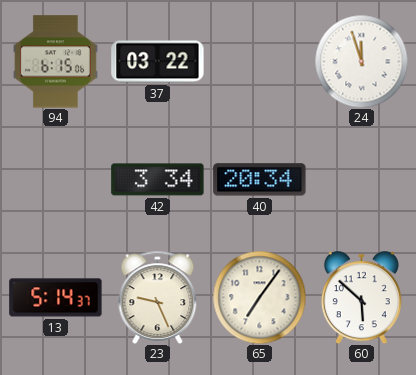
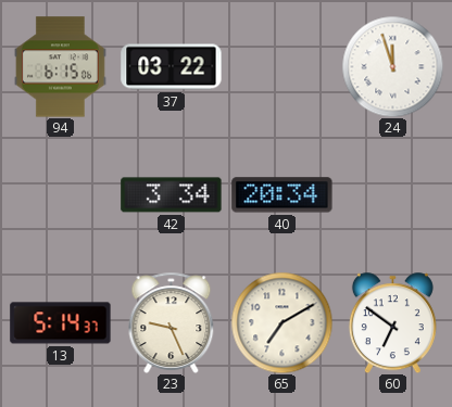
65: 7:06 -> 7:10 (281, 322)
60: 5:52 -> 6:51 (392, 322)
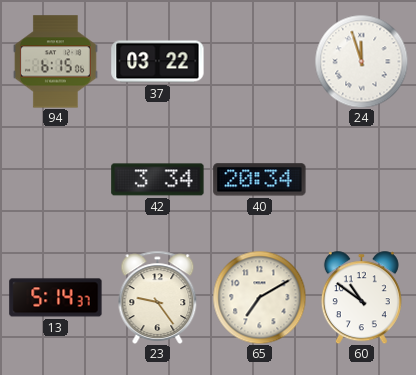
23: 9:26 -> 9:24 (158, 297)
60: 6:51 -> 10:51 (361, 297)
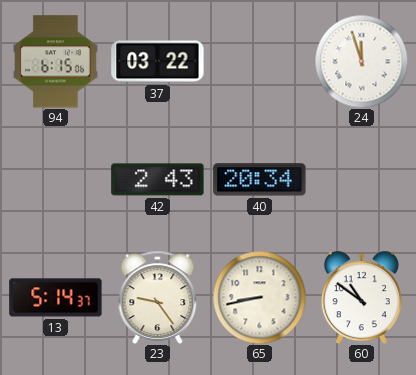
42: 3:34 -> 2:43 (158, 180)
65: 7:10 -> 8:43 (259, 297)
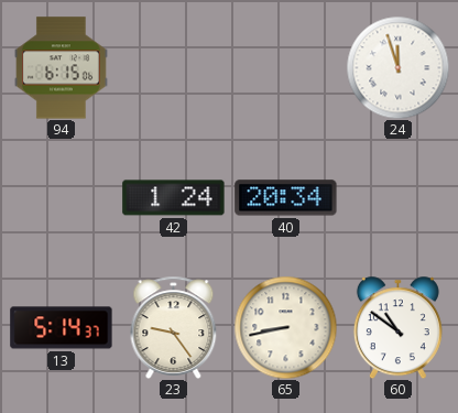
37: 03:22 -> none (158, 62)
42: 2:43 -> 1:24 (174, 198)
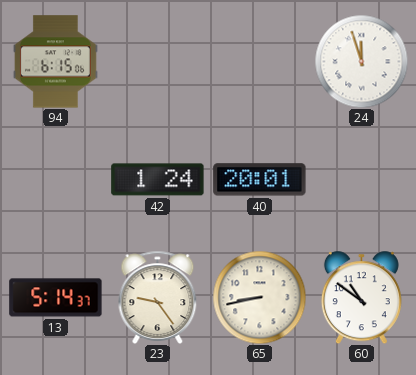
40: 20:34 -> 20:01 (260, 180)
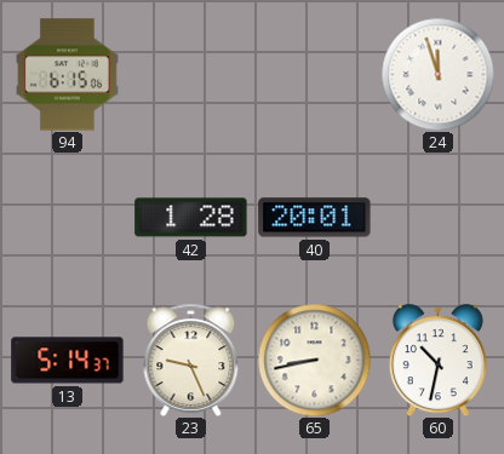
42: 1:24 -> 1:28 (191, 218)
23: 9:24 -> 9:26 (191, 360)
60: 10:51 -> 10:32 (437, 360)
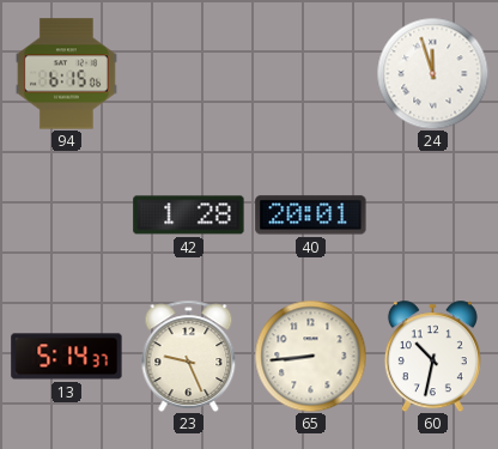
65: 8:43 -> 8:44 (310, 356)
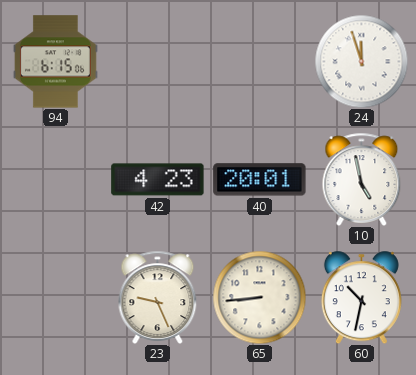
42: 1:28 -> 4:23 (158, 180)
10: none -> 4:58 (362, 179)
13: 5:14 -> none (67, 357)
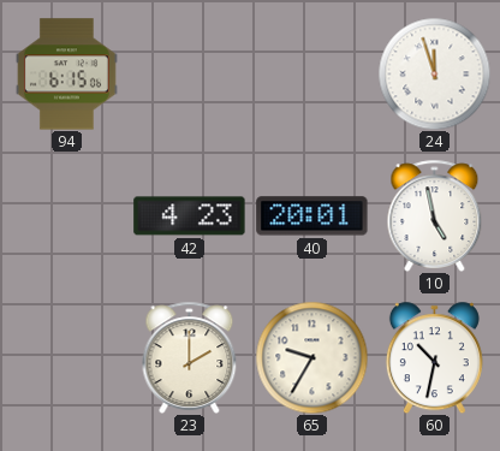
23: 9:26 -> 2:00 (190, 357)
65: 8:44 -> 9:35 (311, 357)
